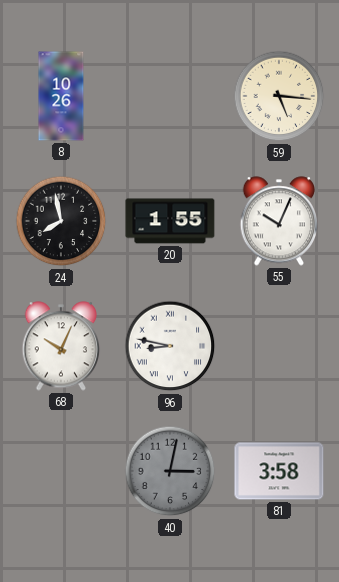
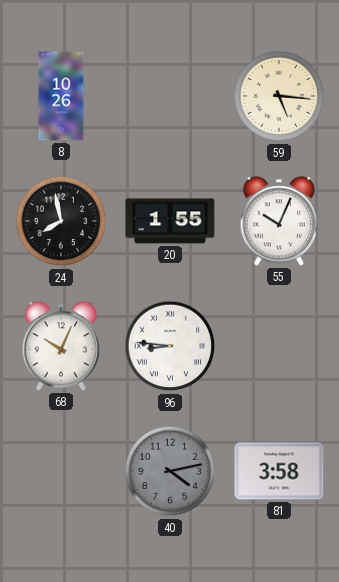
96: 8:47 -> 8:46 (170, 346)
40: 3:02 -> 4:13 (170, 471)
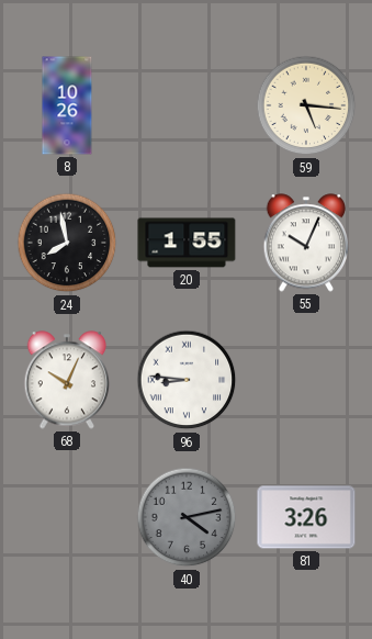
81: 3:58 -> 3:26 (306, 517)
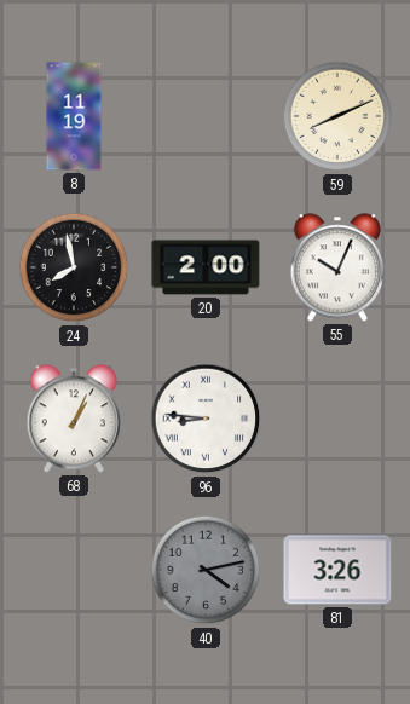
8: 10:26 -> 11:19 (74, 116)
59: 5:16 -> 8:11 (337, 116)
20: 1:55 -> 2:00 (206, 267)
68: 10:04 -> 1:04 (74, 419)
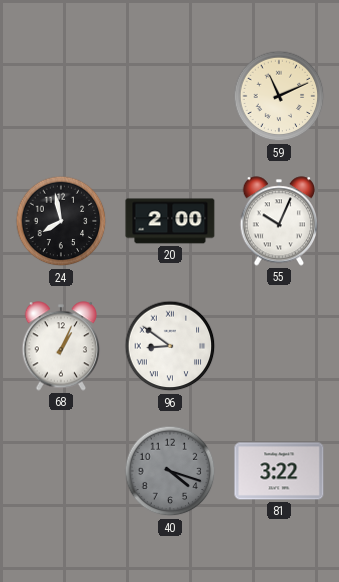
8: 11:19 -> none (74, 116)
59: 8:11 -> 11:11 (279, 96)
96: 8:46 -> 8:51 (170, 346)
40: 4:13 -> 4:18 (170, 471)
81: 3:26 -> 3:22 (279, 471)
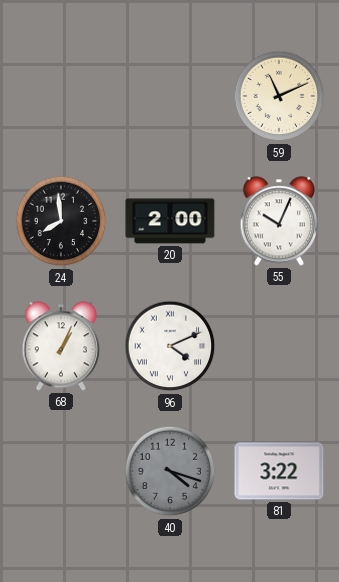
24: 7:58 -> 7:59 (61, 221)
96: 8:51 -> 4:11 (170, 346)
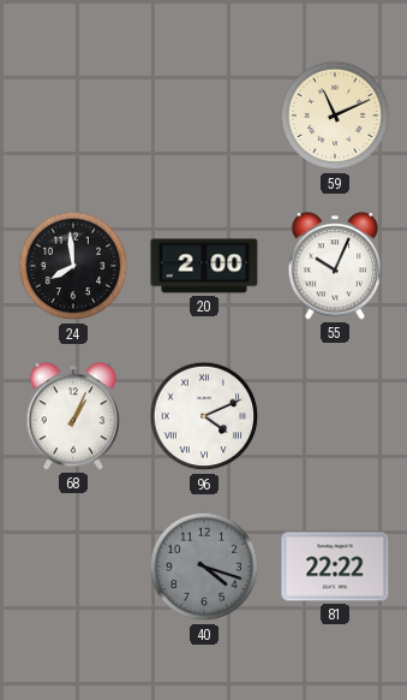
81: 3:22 -> 22:22 (335, 566)
